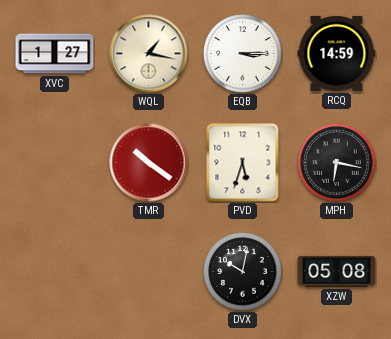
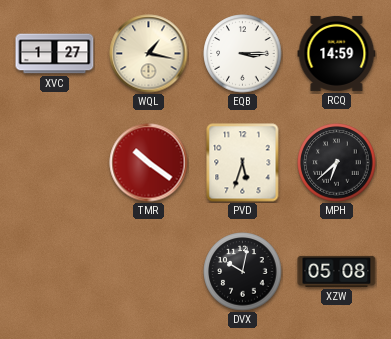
MPH: 6:17 -> 6:38 (337, 163)
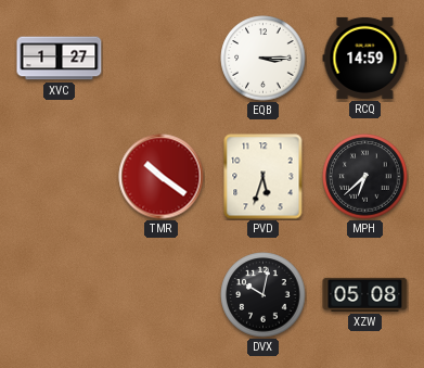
WQL: 1:17 -> none (149, 54)
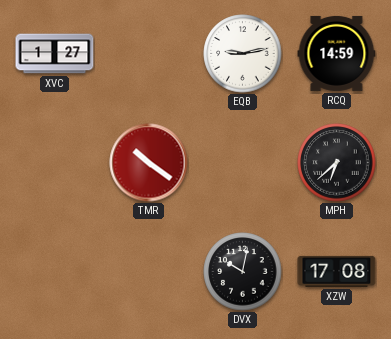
EQB: 3:15 -> 9:13 (243, 54)
PVD: 5:33 -> none (264, 177)
XZW: 05:08 -> 17:08 (337, 271)
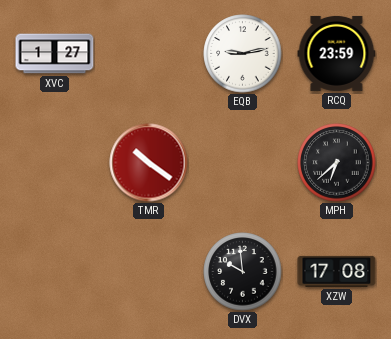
RCQ: 14:59 -> 23:59 (337, 53)
DVX: 10:02 -> 9:59 (243, 272)
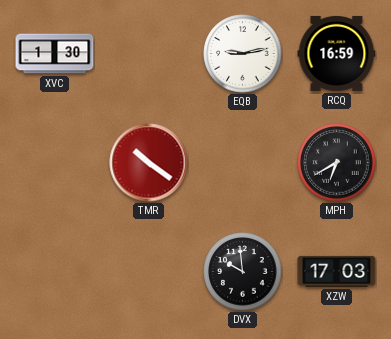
XVC: 1:27 -> 1:30 (55, 54)
RCQ: 23:59 -> 16:59 (337, 53)
MPH: 6:38 -> 6:40 (337, 163)
XZW: 17:08 -> 17:03 (337, 271)
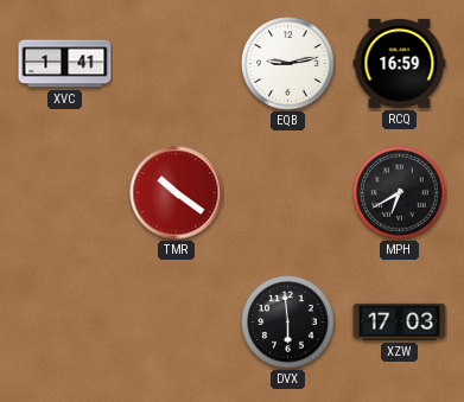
XVC: 1:30 -> 1:41 (65, 64)
DVX: 9:59 -> 5:59 (288, 323)
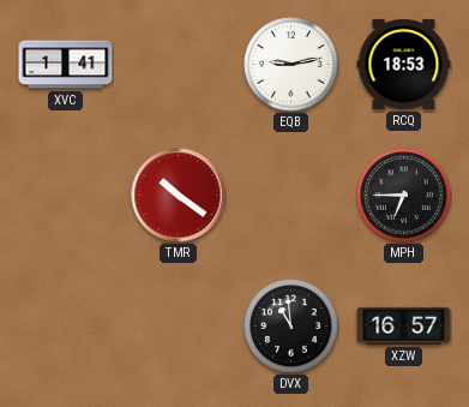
RCQ: 16:59 -> 18:53 (404, 64)
MPH: 6:40 -> 6:45 (404, 196)
DVX: 5:59 -> 10:59 (291, 327)
XZW: 17:03 -> 16:57 (404, 325)
